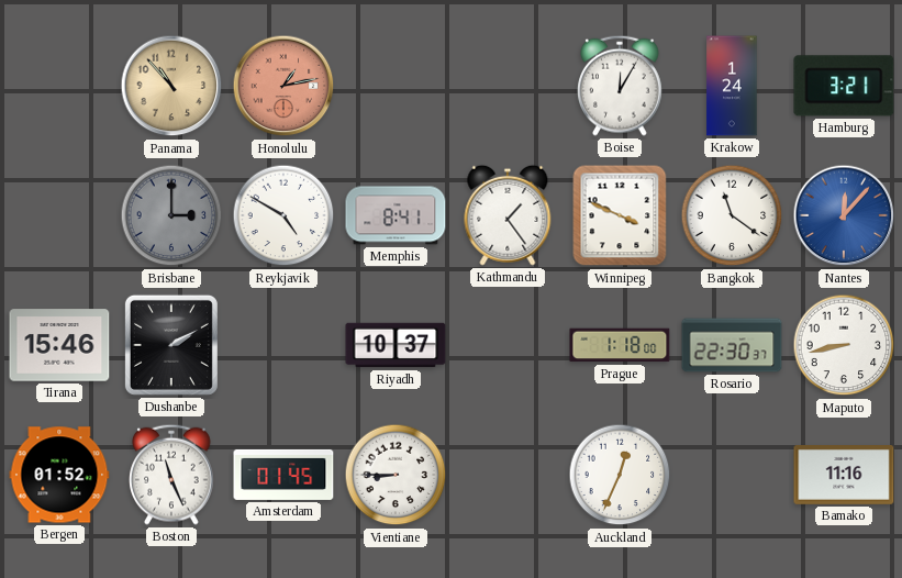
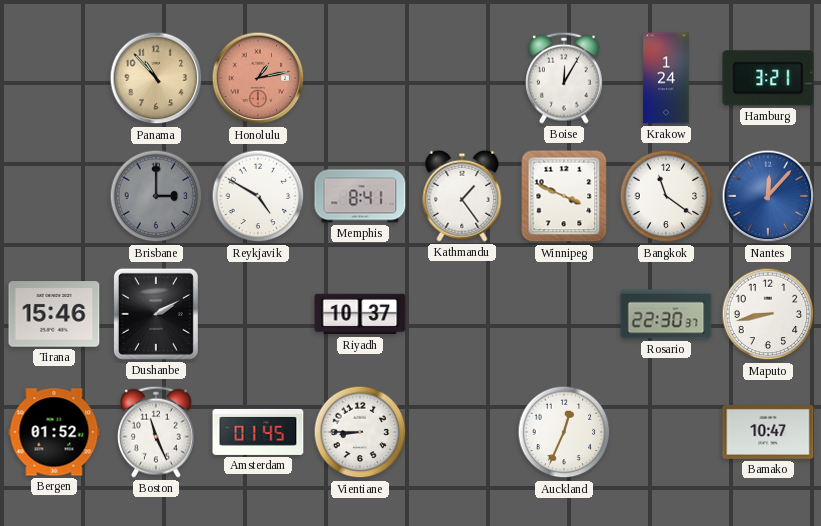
Prague: 1:18 -> none (620, 345)
Bamako: 11:16 -> 10:47 (768, 433)
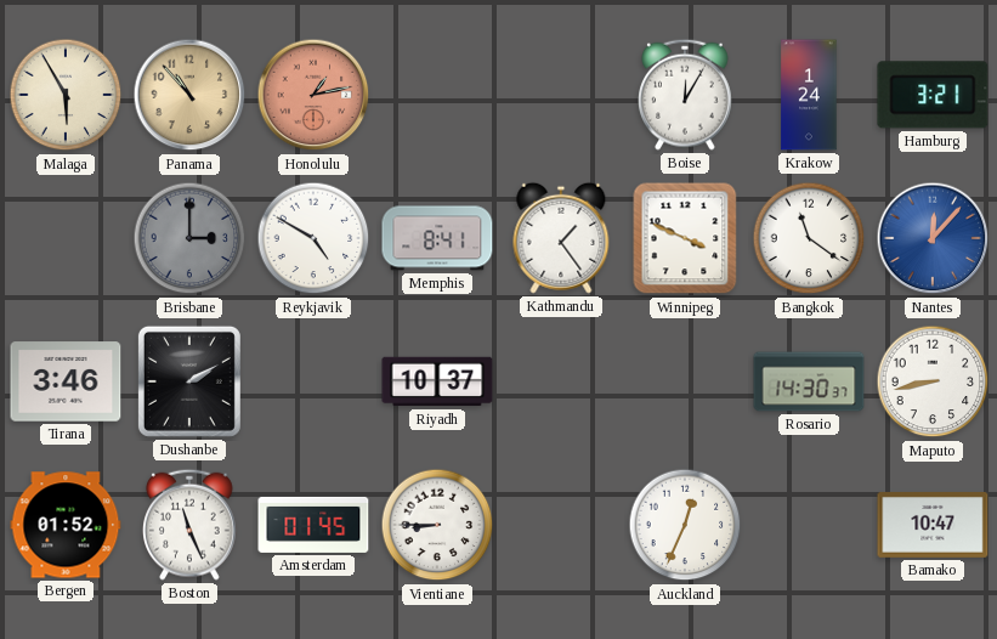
Malaga: none -> 5:55 (66, 95)
Tirana: 15:46 -> 3:46 (66, 381)
Rosario: 22:30 -> 14:30 (809, 381)
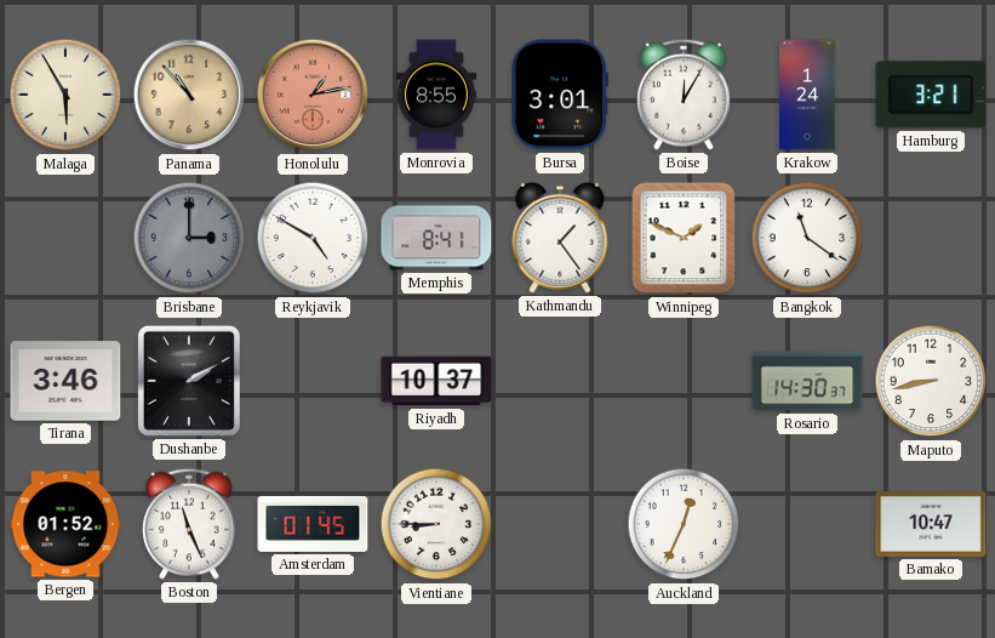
Monrovia: none -> 8:55 (435, 95)
Bursa: none -> 3:01 (560, 95)
Winnipeg: 3:49 -> 1:49 (684, 238)
Nantes: 12:07 -> none (933, 238)
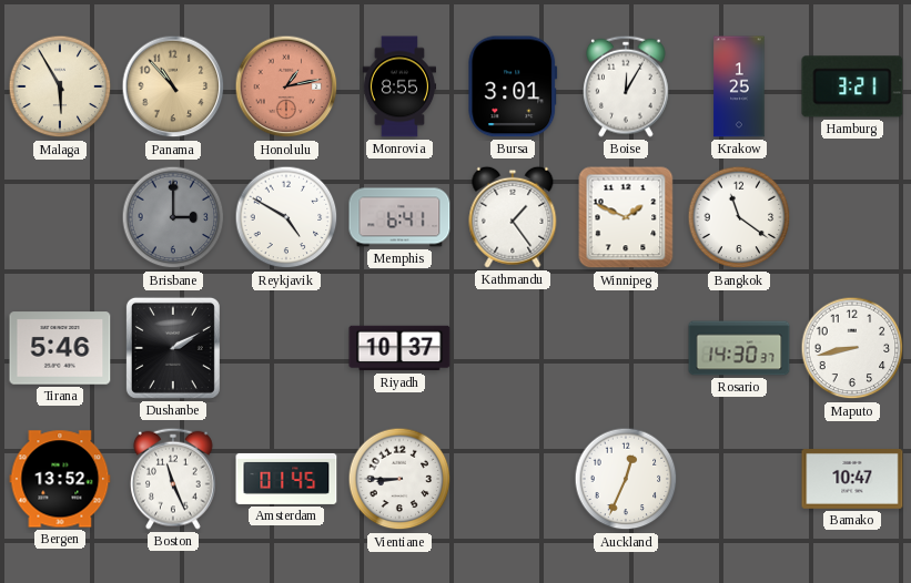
Krakow: 1:24 -> 1:25 (739, 86)
Memphis: 8:41 -> 6:41 (399, 217)
Tirana: 3:46 -> 5:46 (60, 348)
Bergen: 01:52 -> 13:52 (60, 479)
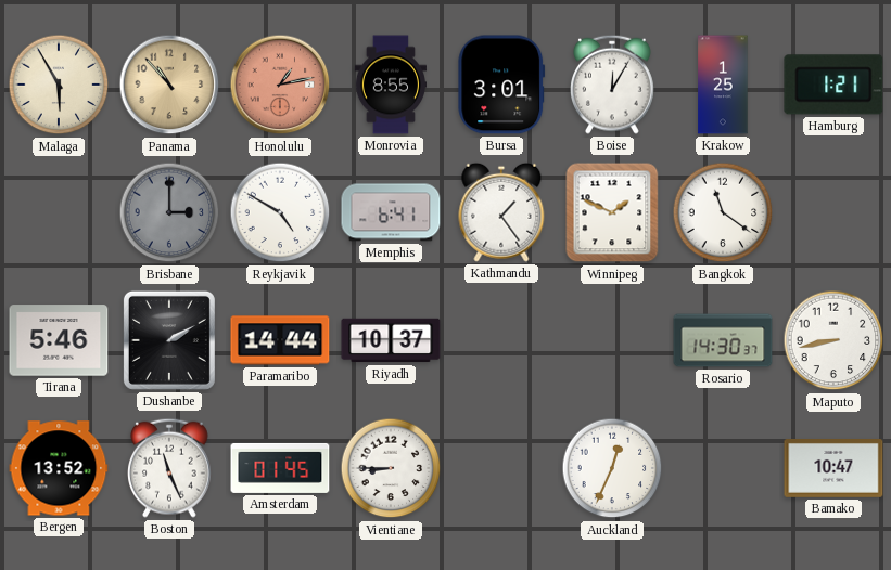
Hamburg: 3:21 -> 1:21 (833, 85)
Paramaribo: none -> 14:44 (280, 340)
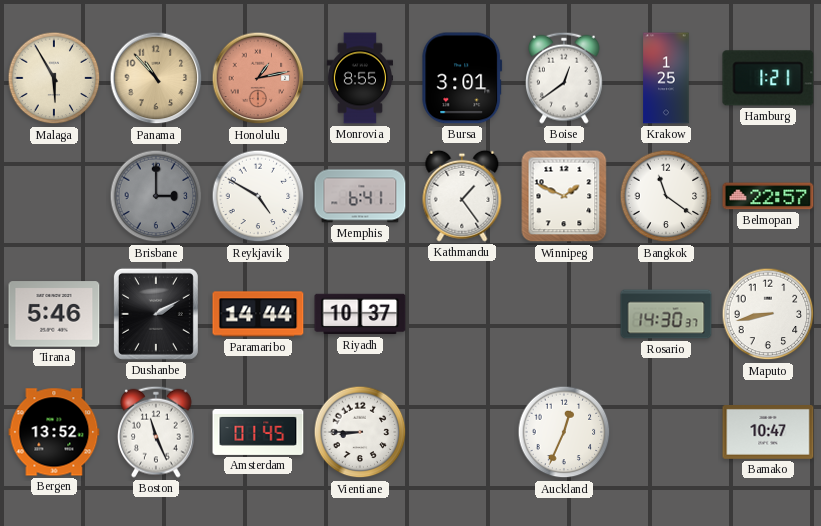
Boise: 12:05 -> 12:39 (565, 78)
Belmopan: none -> 22:57 (768, 196)
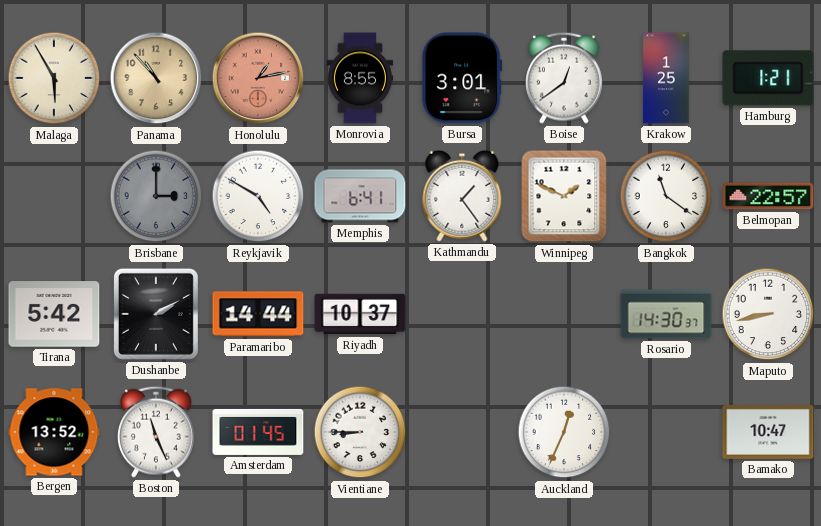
Tirana: 5:46 -> 5:42 (54, 314)
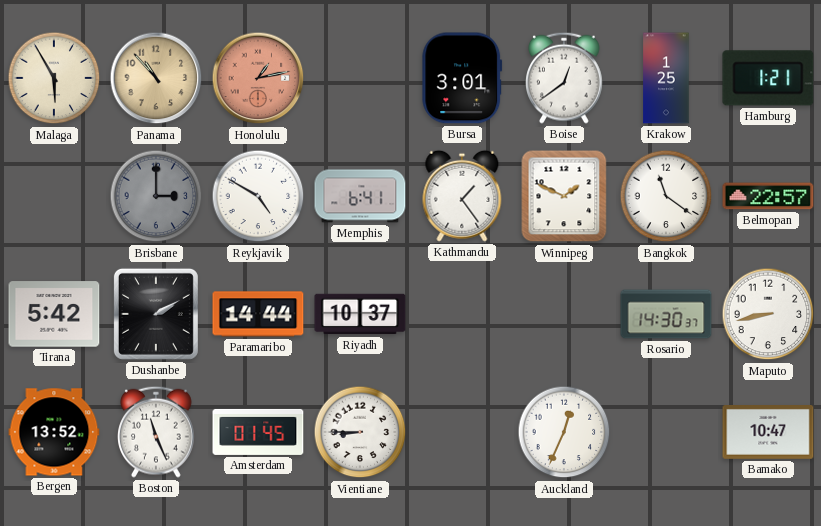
Monrovia: 8:55 -> none (359, 78)
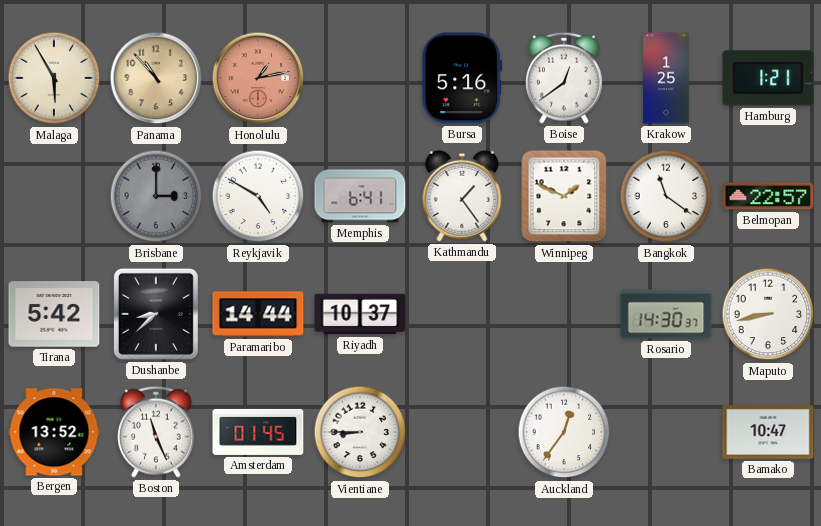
Bursa: 3:01 -> 5:16 (462, 78)
Dushanbe: 2:10 -> 8:38 (156, 314)
Auckland: 12:34 -> 12:36 (564, 432)
